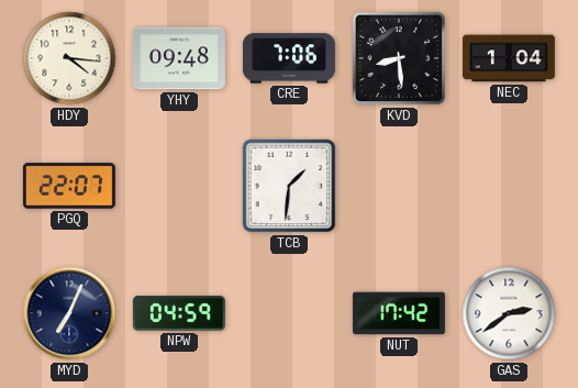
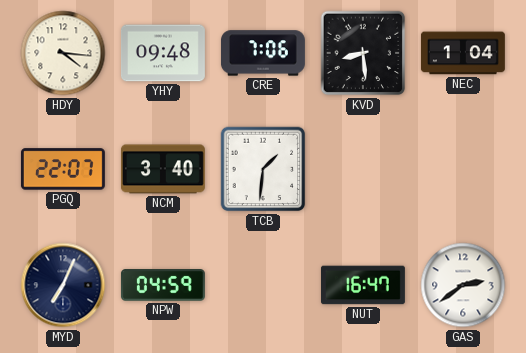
NCM: none -> 3:40 (163, 169)
NUT: 17:42 -> 16:47 (363, 285)
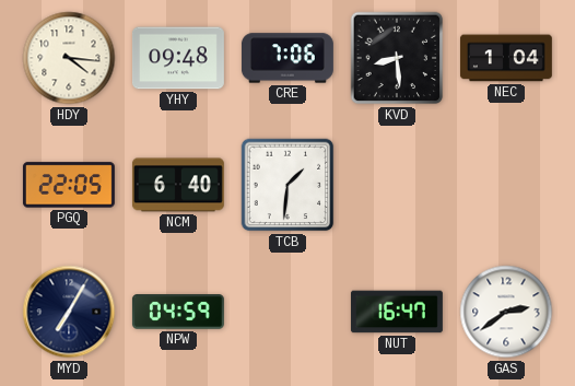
PGQ: 22:07 -> 22:05 (69, 185)
NCM: 3:40 -> 6:40 (178, 185)
MYD: 7:04 -> 7:05 (69, 312)
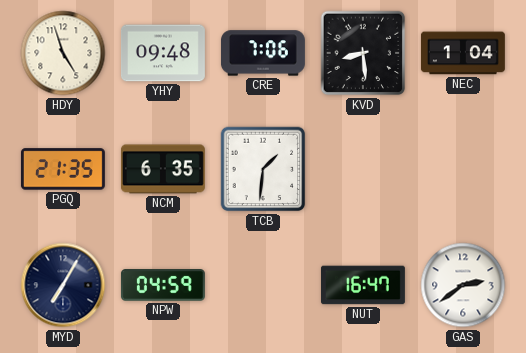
HDY: 4:16 -> 4:57 (63, 53)
PGQ: 22:05 -> 21:35 (63, 169)
NCM: 6:40 -> 6:35 (163, 169)
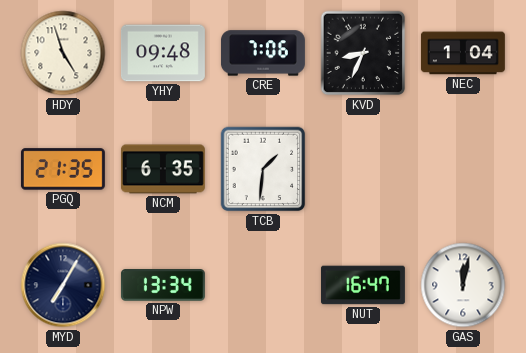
KVD: 8:29 -> 8:34 (363, 53)
NPW: 04:59 -> 13:34 (163, 285)
GAS: 2:39 -> 12:02 (463, 285)
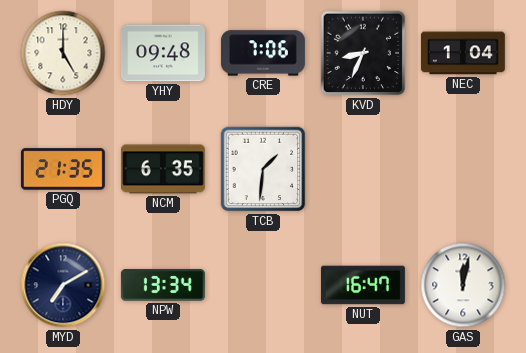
HDY: 4:57 -> 5:00 (63, 53)
MYD: 7:05 -> 7:10 (63, 285)
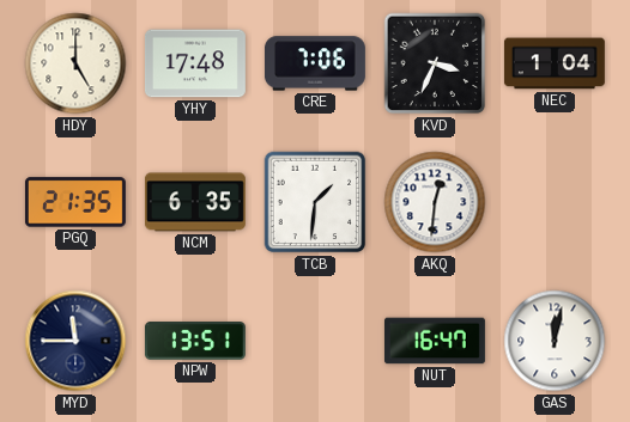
YHY: 09:48 -> 17:48 (195, 63)
KVD: 8:34 -> 3:34 (435, 63)
AKQ: none -> 12:31 (435, 202)
MYD: 7:10 -> 11:45 (75, 341)
NPW: 13:34 -> 13:51 (195, 341)
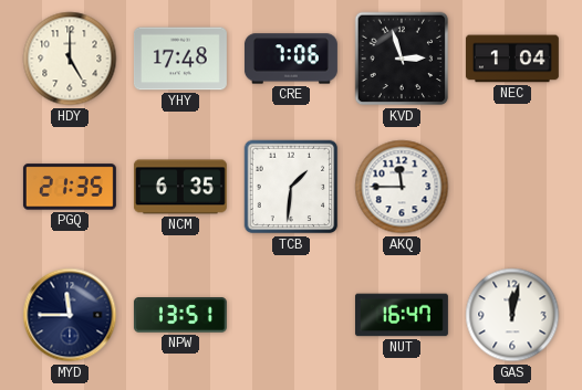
KVD: 3:34 -> 2:57 (402, 59)
AKQ: 12:31 -> 11:45 (402, 187)
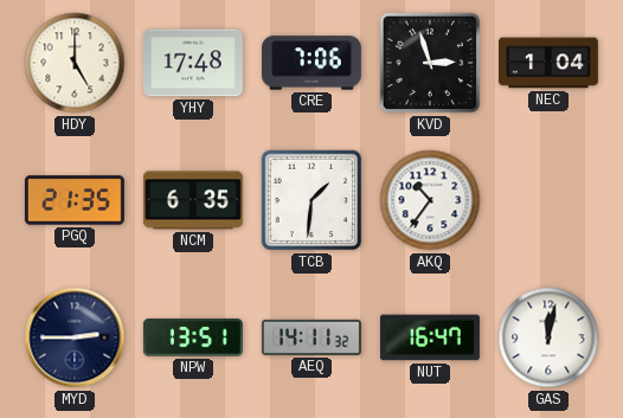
AKQ: 11:45 -> 10:36 (430, 200)
MYD: 11:45 -> 2:45 (75, 337)
AEQ: none -> 14:11 (311, 337)
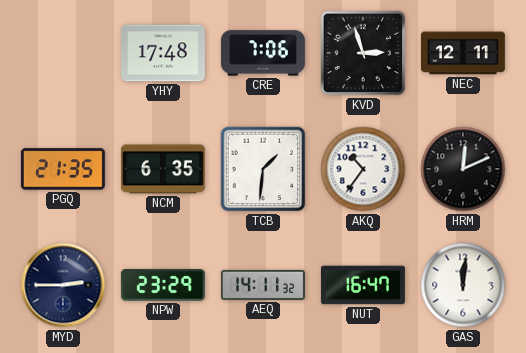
HDY: 5:00 -> none (75, 63)
NEC: 1:04 -> 12:11 (463, 53)
HRM: none -> 12:11 (463, 169)
NPW: 13:51 -> 23:29 (163, 285)
GAS: 12:02 -> 12:01 (463, 285)
